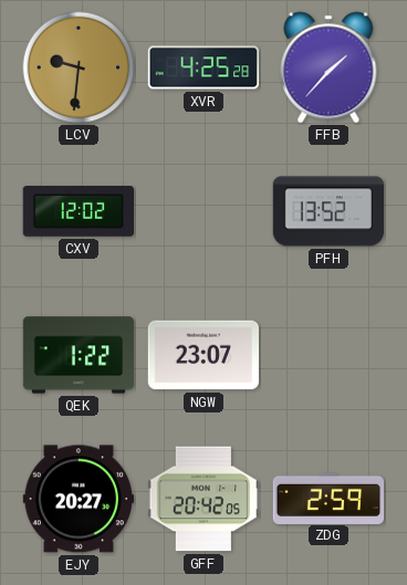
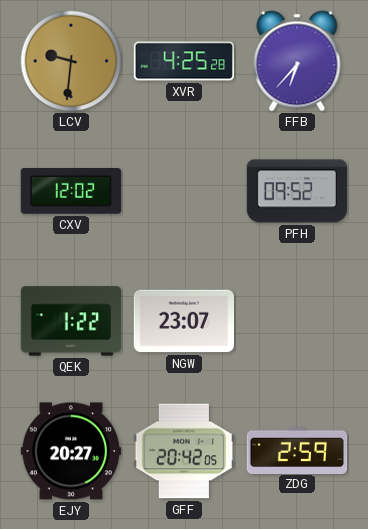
FFB: 1:37 -> 6:37 (297, 61)
PFH: 13:52 -> 09:52 (296, 191)
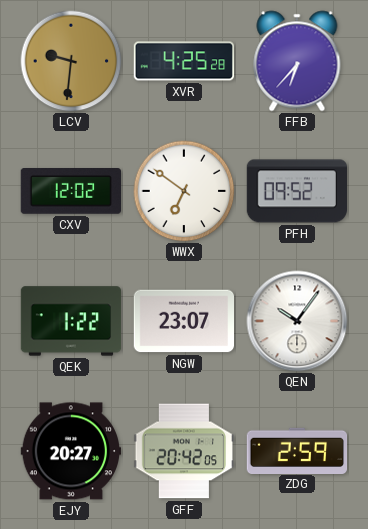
WWX: none -> 6:51 (184, 191)
QEN: none -> 10:06 (297, 321)
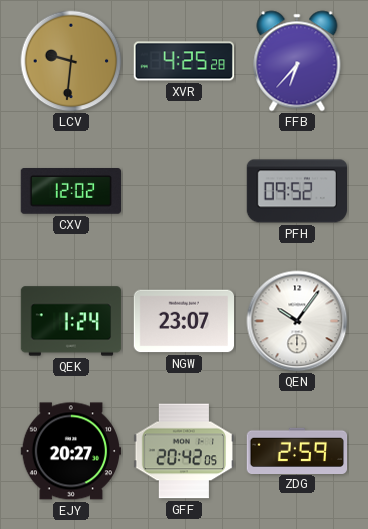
WWX: 6:51 -> none (184, 191)
QEK: 1:22 -> 1:24 (71, 321)
